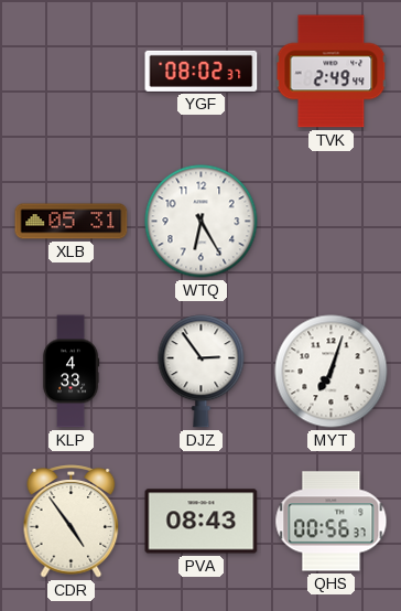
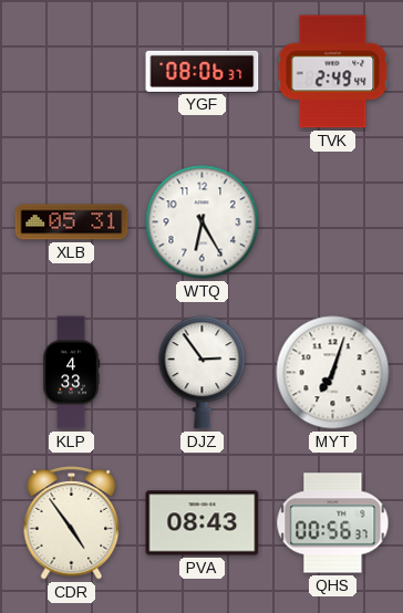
YGF: 08:02 -> 08:06 (203, 71)
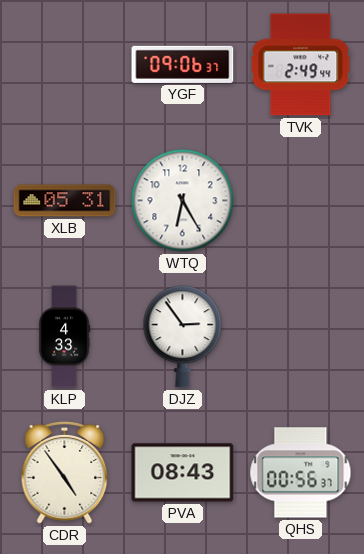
YGF: 08:06 -> 09:06 (183, 64)
MYT: 7:03 -> none (333, 373)
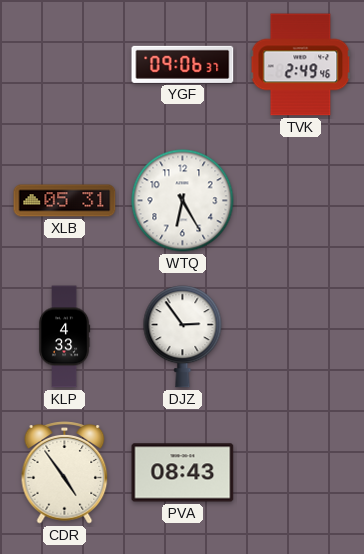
TVK: 2:49:44 -> 2:49:46 (301, 65)
QHS: 00:56 -> none (301, 473)
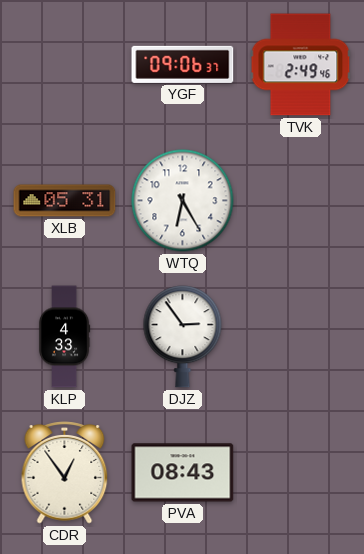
CDR: 4:54 -> 12:54 (65, 473)
